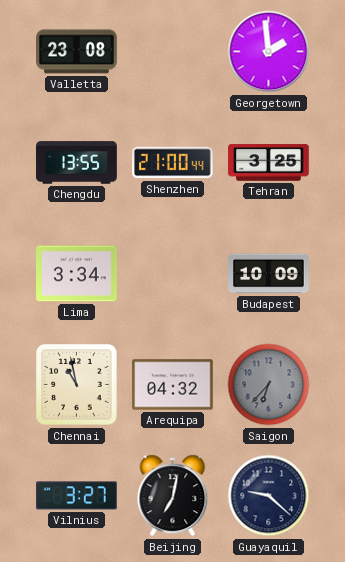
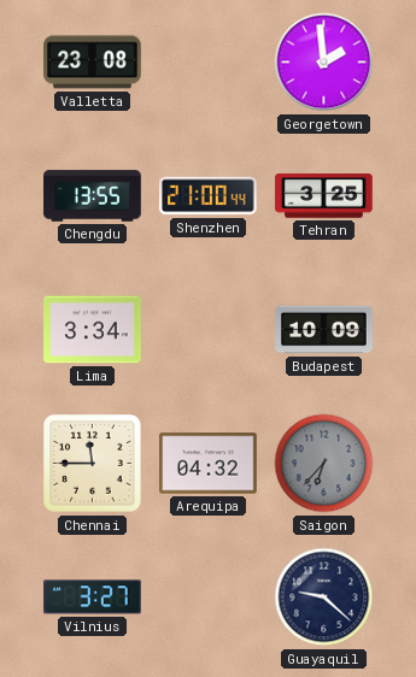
Chennai: 10:58 -> 11:45 (93, 464)
Beijing: 7:02 -> none (173, 496)
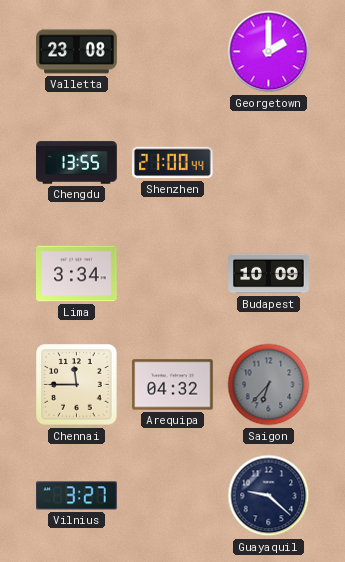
Georgetown: 1:59 -> 2:00 (269, 52)
Tehran: 3:25 -> none (324, 196)
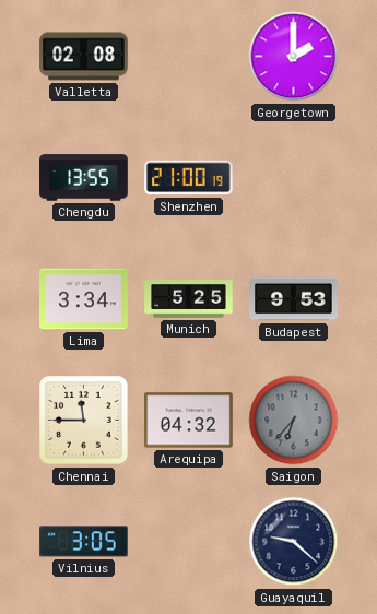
Valletta: 23:08 -> 02:08 (84, 57)
Shenzhen: 21:00:44 -> 21:00:19 (189, 178)
Munich: none -> 5:25 (189, 299)
Budapest: 10:09 -> 9:53 (294, 299)
Vilnius: 3:27 -> 3:05 (84, 542)
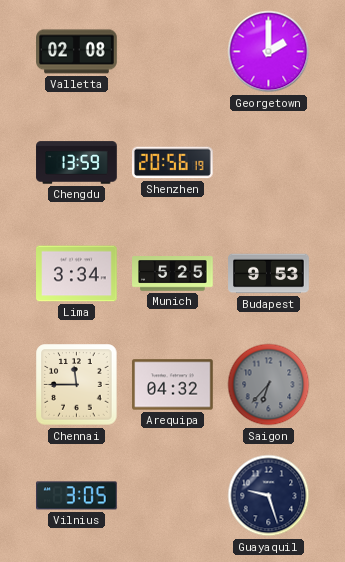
Chengdu: 13:55 -> 13:59 (77, 163)
Shenzhen: 21:00 -> 20:56 (173, 163)
Guayaquil: 9:22 -> 9:27 (269, 496)
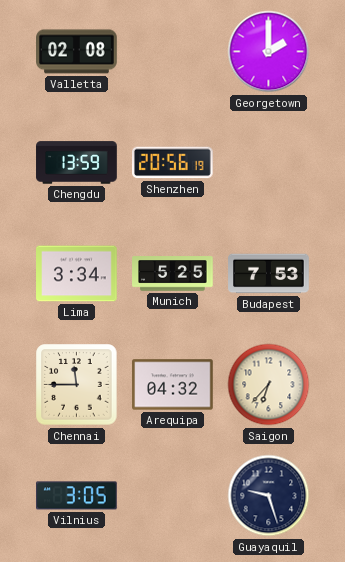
Budapest: 9:53 -> 7:53 (269, 274)
Saigon dial: grey -> cream (269, 385)
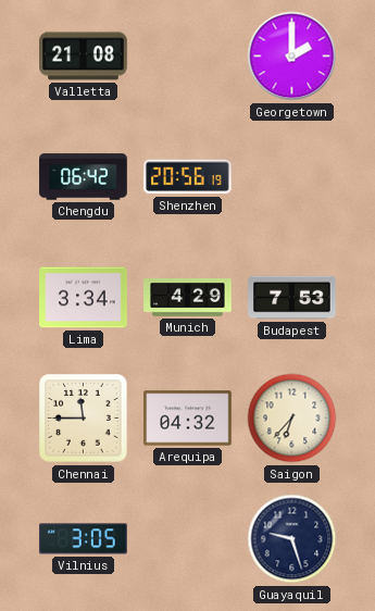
Valletta: 02:08 -> 21:08 (84, 57)
Chengdu: 13:59 -> 06:42 (84, 177)
Munich: 5:25 -> 4:29 (188, 298)
